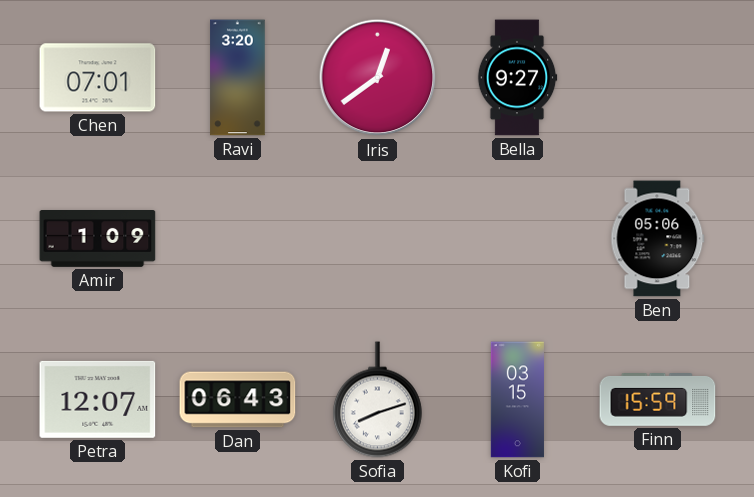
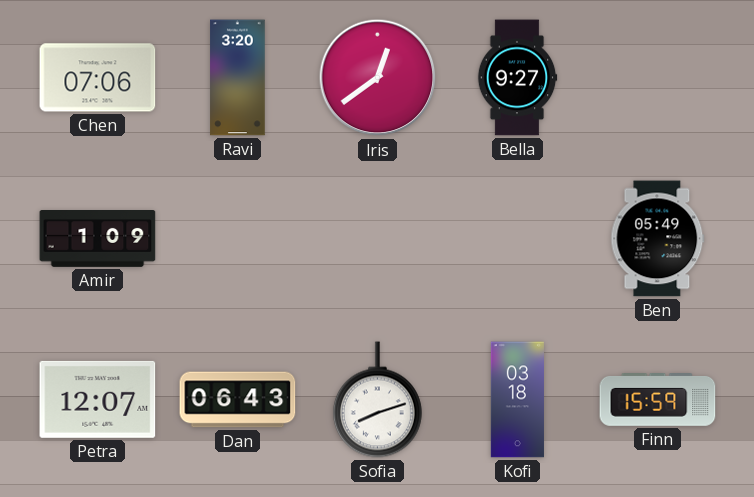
Chen: 07:01 -> 07:06 (98, 78)
Ben: 05:06 -> 05:49 (658, 239)
Kofi: 03:15 -> 03:18 (517, 400)
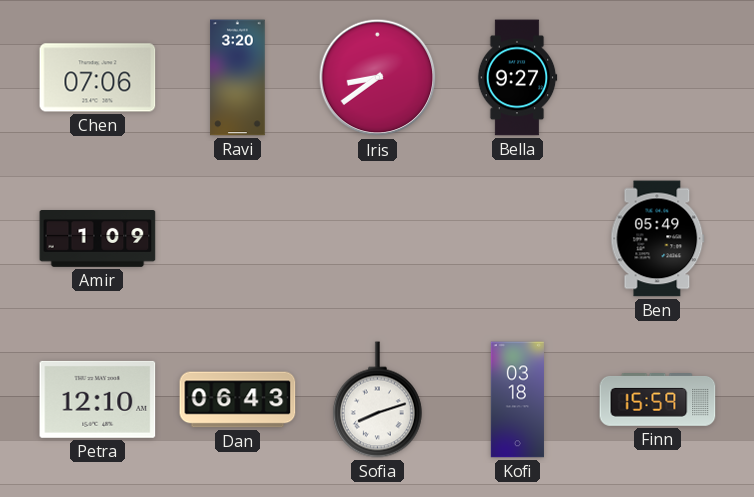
Iris: 12:39 -> 8:39 (378, 78)
Petra: 12:07 -> 12:10 (98, 399)
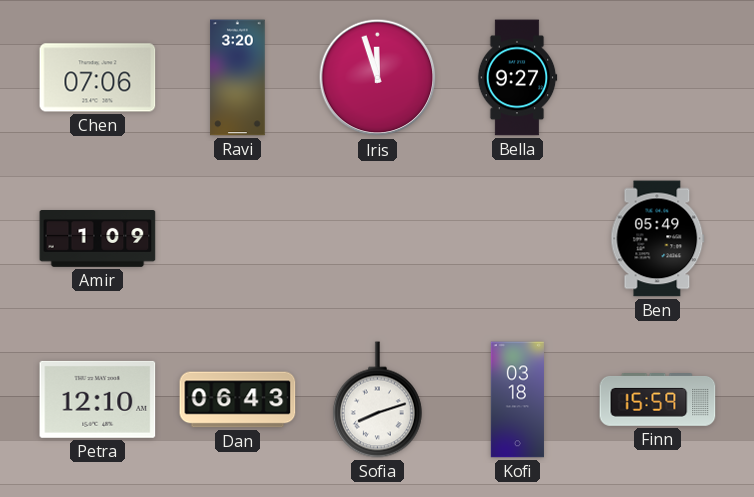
Iris: 8:39 -> 11:57 (378, 78)
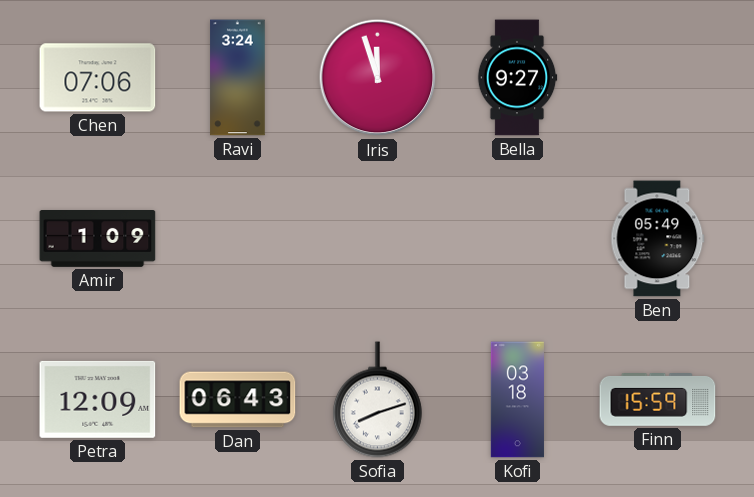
Ravi: 3:20 -> 3:24 (238, 78)
Petra: 12:10 -> 12:09 (98, 399)
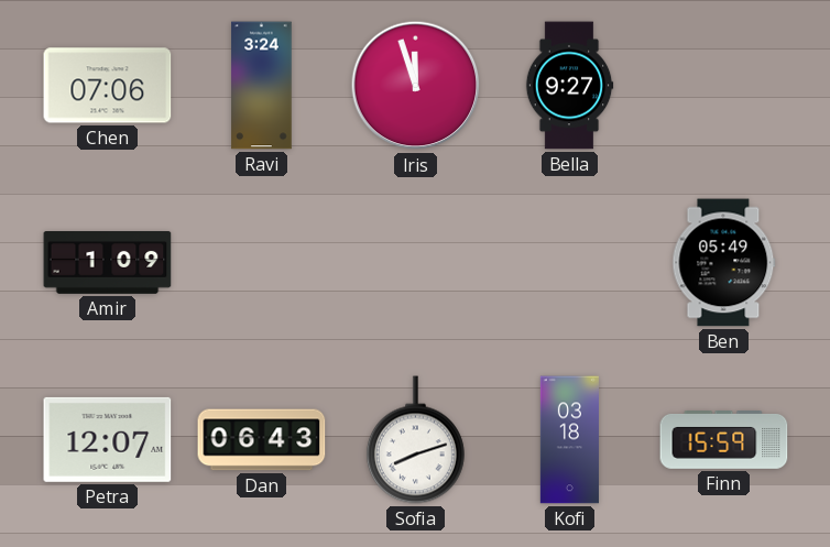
Petra: 12:09 -> 12:07 (108, 439)
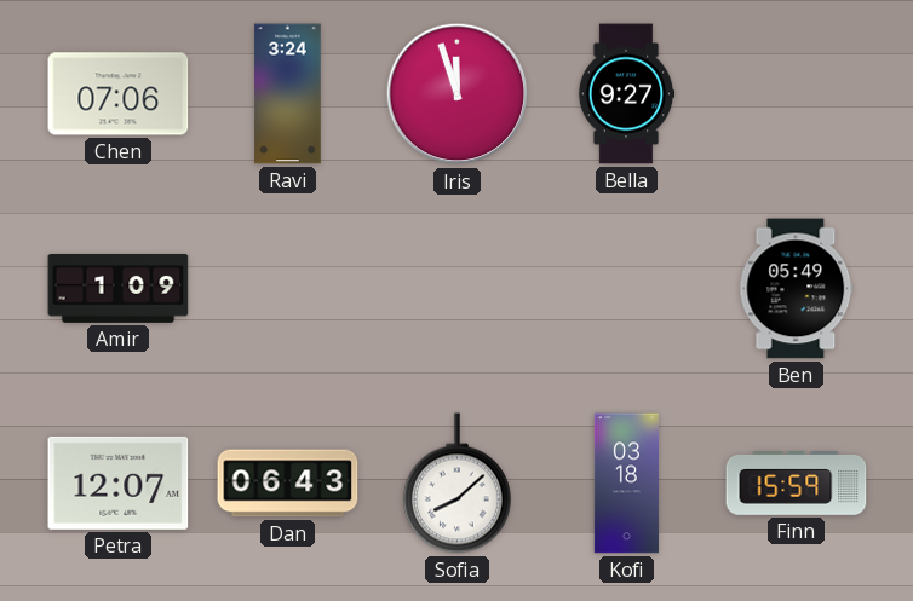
Sofia: 8:12 -> 8:08 (456, 484)
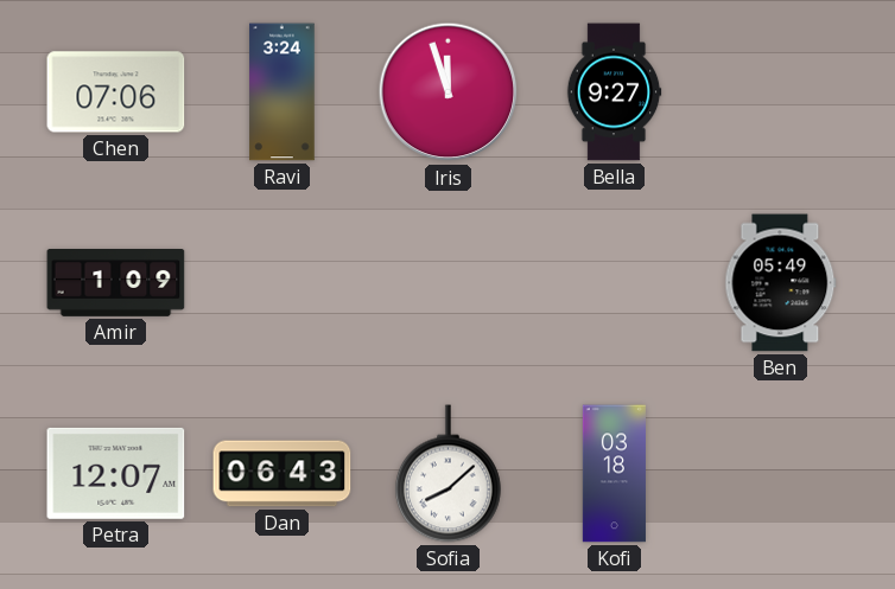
Finn: 15:59 -> none (797, 484)
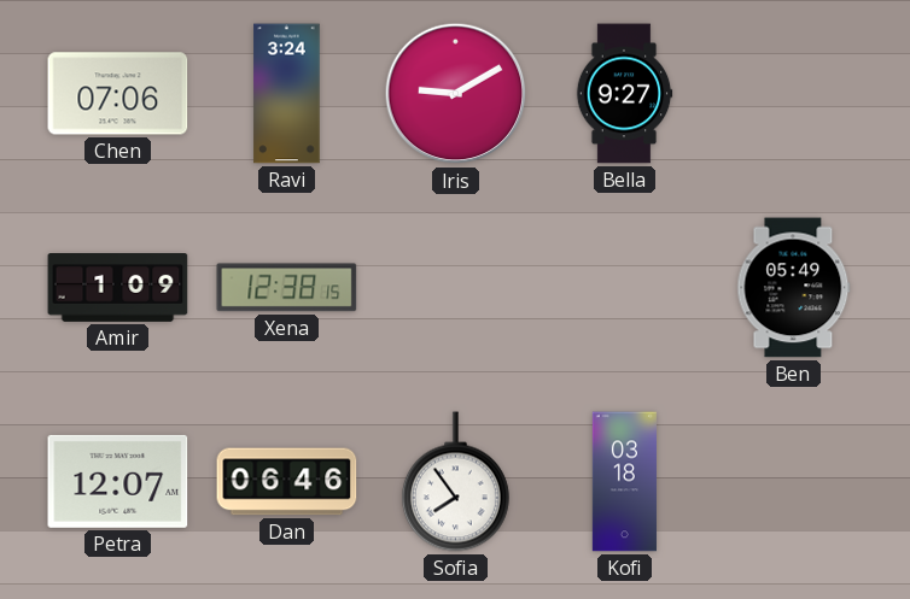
Iris: 11:57 -> 9:10 (456, 94)
Xena: none -> 12:38 (287, 288)
Dan: 06:43 -> 06:46 (287, 482)
Sofia: 8:08 -> 7:54 (455, 482)
